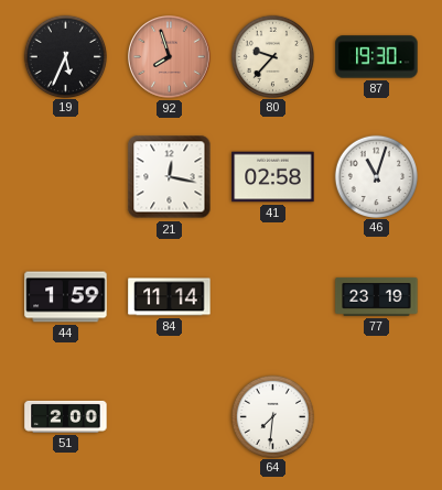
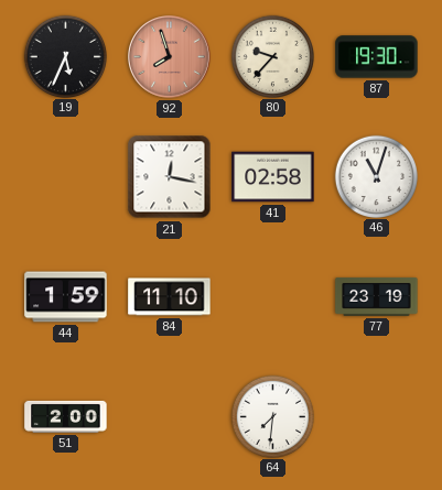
84: 11:14 -> 11:10 (170, 297)
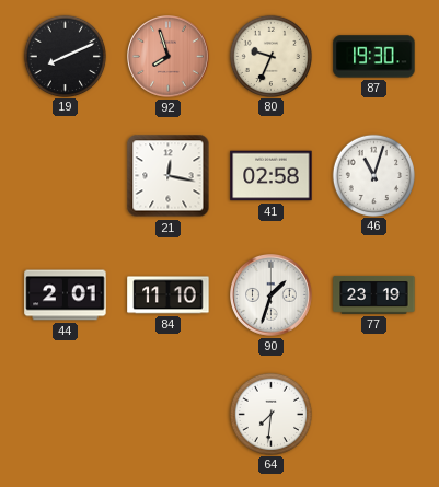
19: 5:34 -> 8:11 (65, 56)
80: 9:37 -> 9:34 (270, 56)
44: 1:59 -> 2:01 (66, 295)
90: none -> 1:33 (272, 295)
51: 2:00 -> none (66, 416)
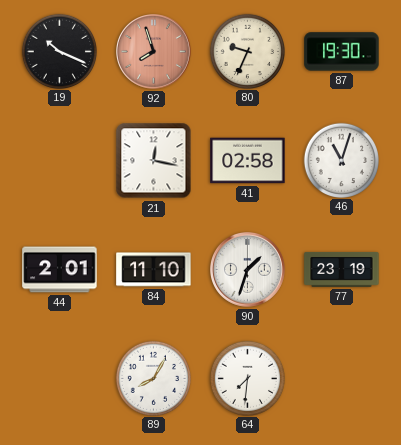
19: 8:11 -> 10:19 (59, 51)
89: none -> 8:05 (153, 378)
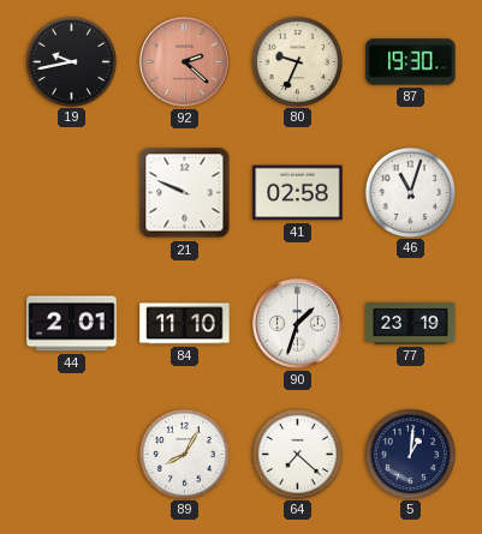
19: 10:19 -> 9:43 (71, 61)
92: 7:57 -> 2:22 (185, 62)
21: 12:17 -> 9:49 (185, 193)
64: 7:31 -> 7:22 (297, 454)
5: none -> 1:01 (410, 454)
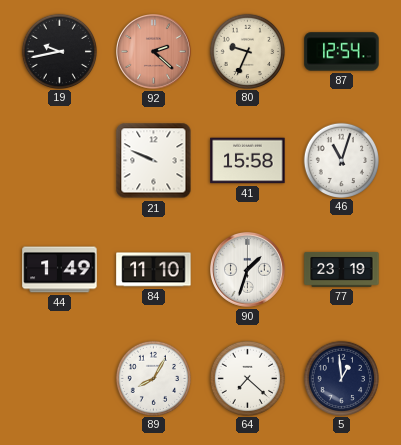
87: 19:30 -> 12:54 (342, 52)
41: 02:58 -> 15:58 (248, 161)
44: 2:01 -> 1:49 (60, 270)
5: 1:01 -> 12:59 (341, 378)
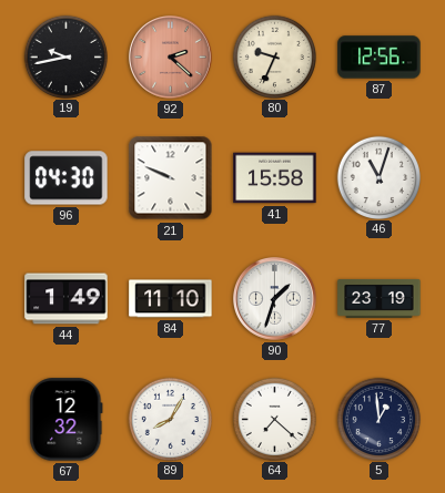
87: 12:54 -> 12:56 (380, 58)
96: none -> 04:30 (67, 178)
67: none -> 12:32 (67, 420)
